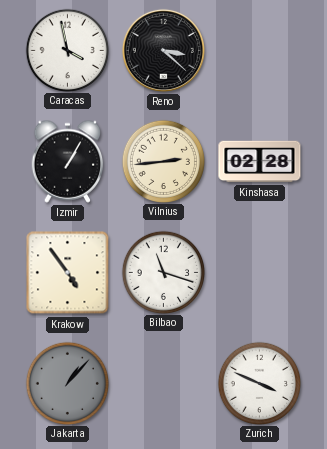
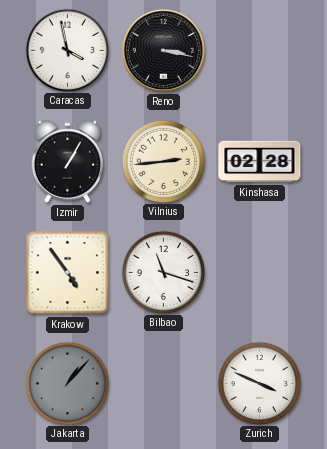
Reno: 3:22 -> 3:17 (163, 50)
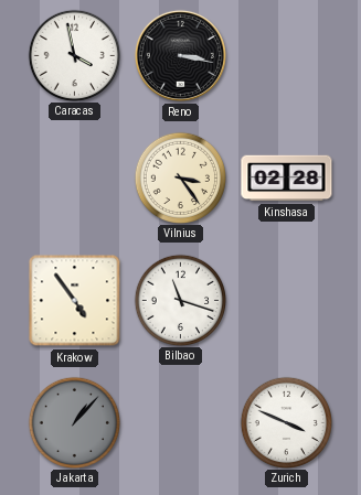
Izmir: 1:05 -> none (68, 161)
Vilnius: 2:44 -> 3:24 (180, 177)
